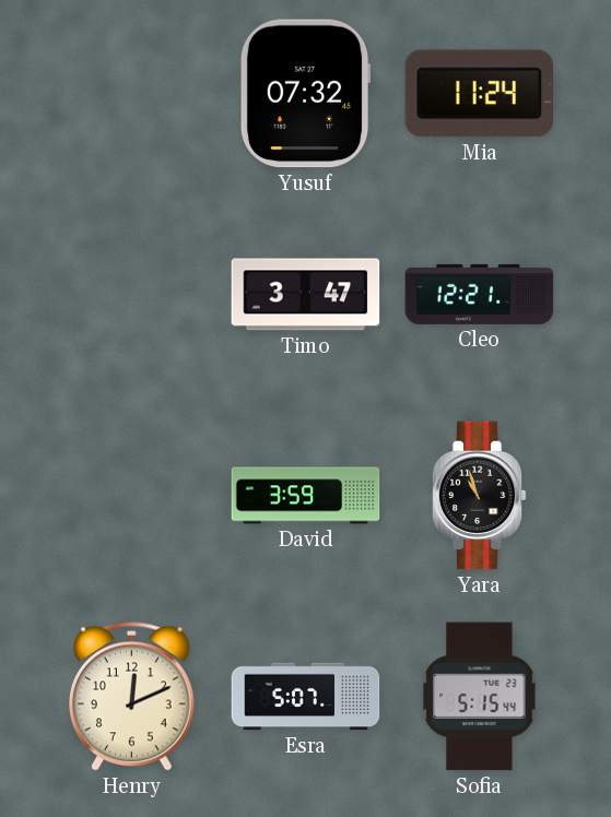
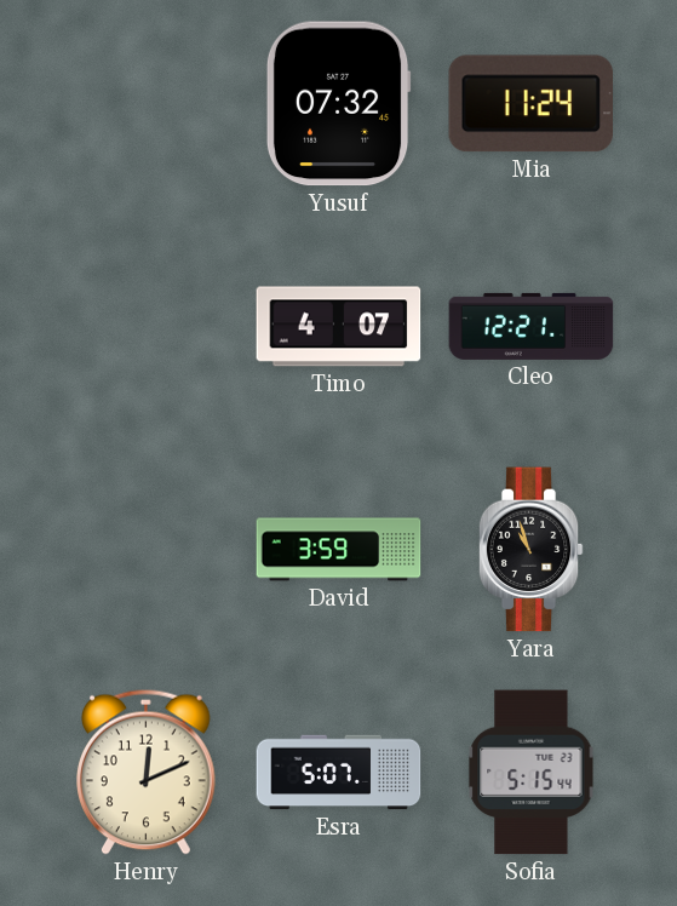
Timo: 3:47 -> 4:07 (339, 327)
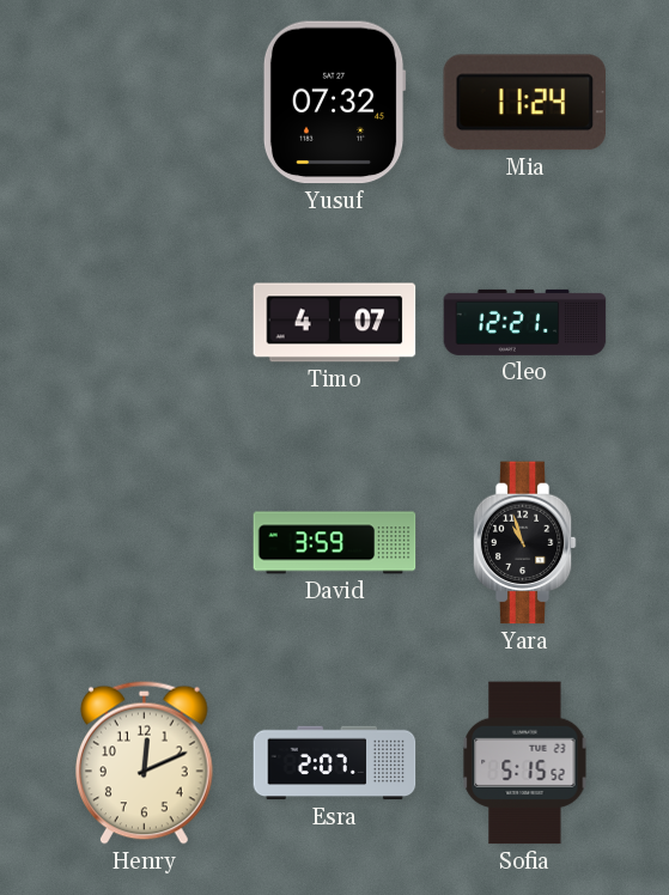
Esra: 5:07 -> 2:07 (335, 763)
Sofia: 5:15:44 -> 5:15:52 (525, 763)
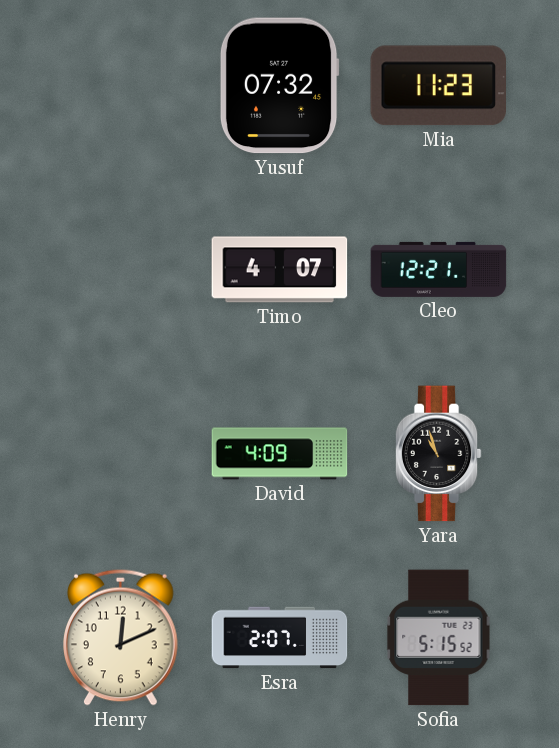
Mia: 11:24 -> 11:23 (439, 86)
David: 3:59 -> 4:09 (280, 454)
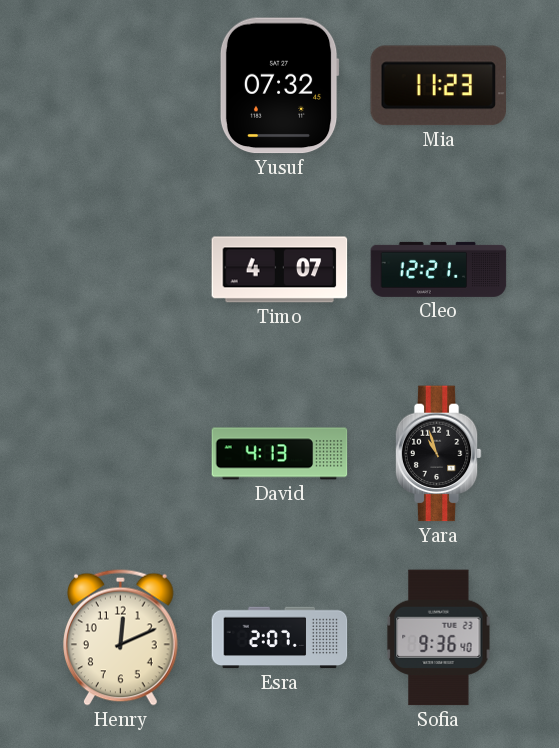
David: 4:09 -> 4:13 (280, 454)
Sofia: 5:15 -> 9:36 (439, 638)
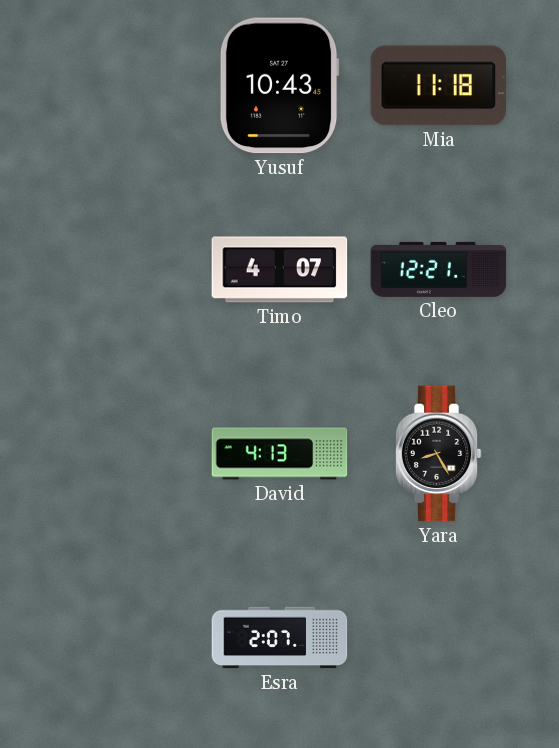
Yusuf: 07:32 -> 10:43 (279, 86)
Mia: 11:23 -> 11:18 (439, 86)
Yara: 10:57 -> 8:25 (438, 454)
Henry: 12:11 -> none (120, 637)
Sofia: 9:36 -> none (439, 638)
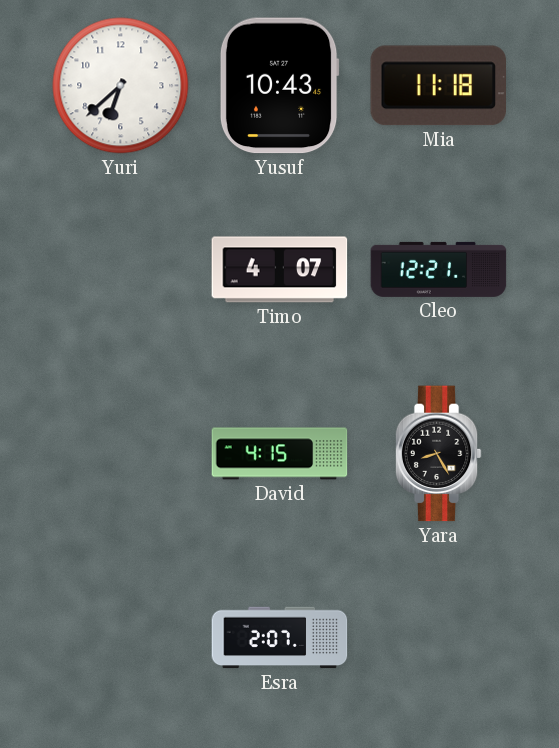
Yuri: none -> 6:38 (121, 86)
David: 4:13 -> 4:15 (280, 454)
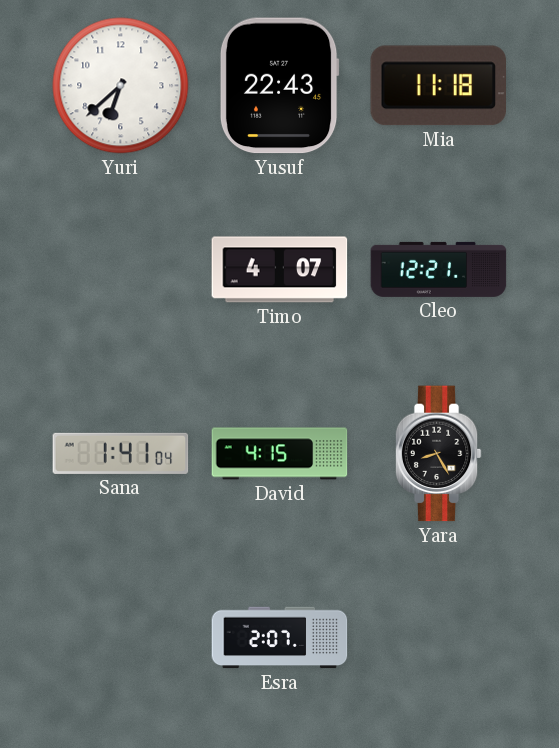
Yusuf: 10:43 -> 22:43 (279, 86)
Sana: none -> 1:41 (121, 453)
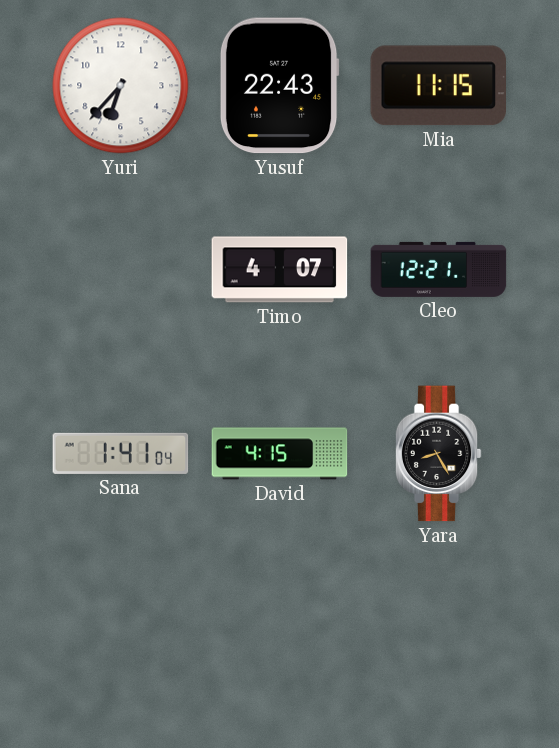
Yuri: 6:38 -> 6:37 (121, 86)
Mia: 11:18 -> 11:15 (439, 86)
Esra: 2:07 -> none (280, 638)
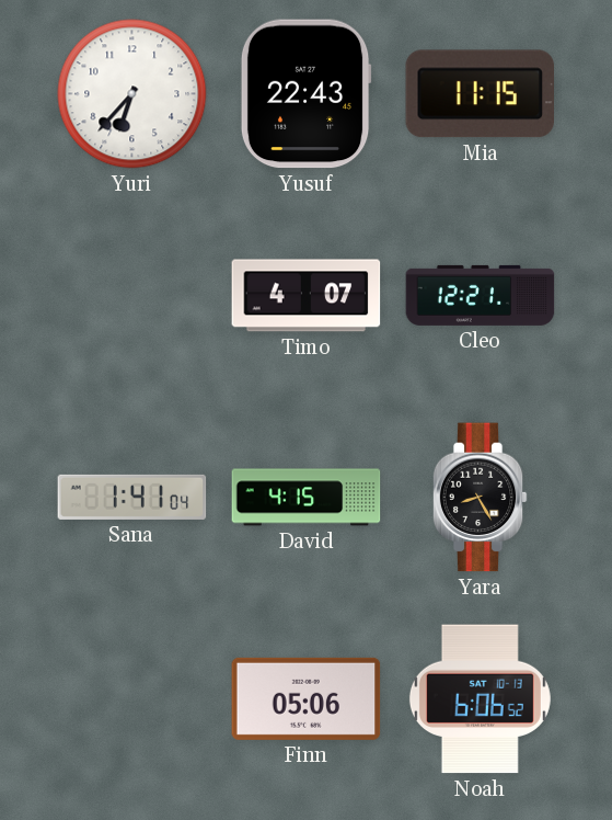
Finn: none -> 05:06 (307, 698)
Noah: none -> 6:06 (480, 699)
